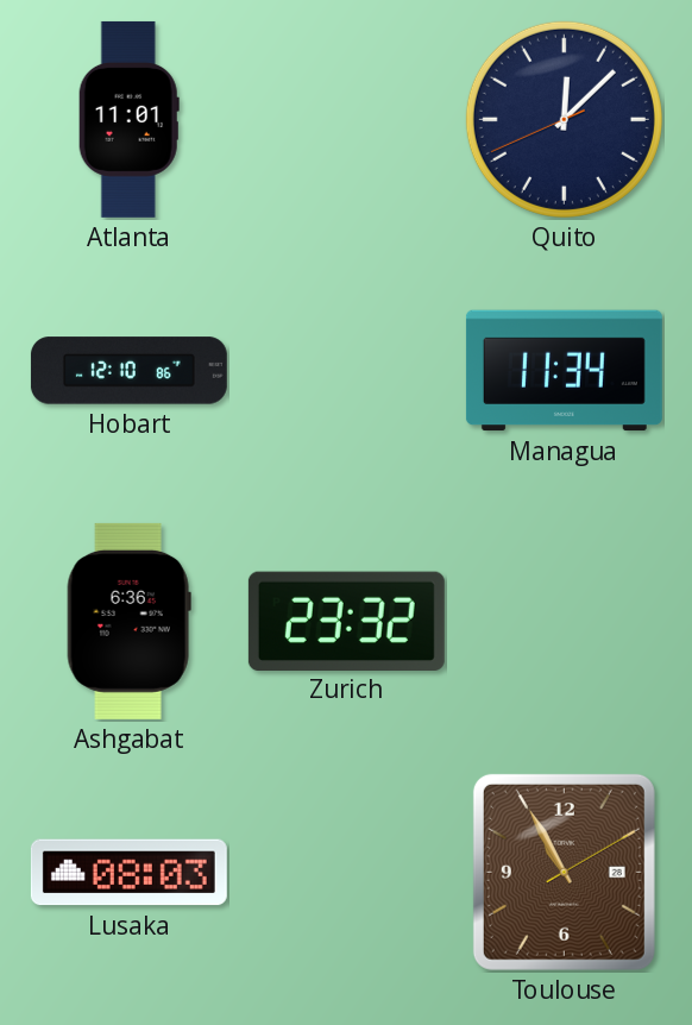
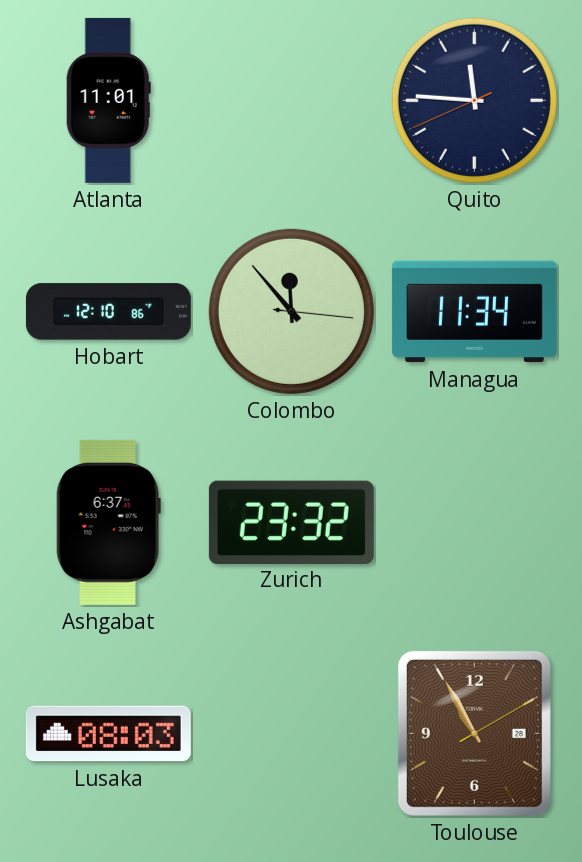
Quito: 12:07 -> 11:45 (474, 100)
Colombo: none -> 11:53 (291, 311)
Ashgabat: 6:36 -> 6:37 (108, 522)
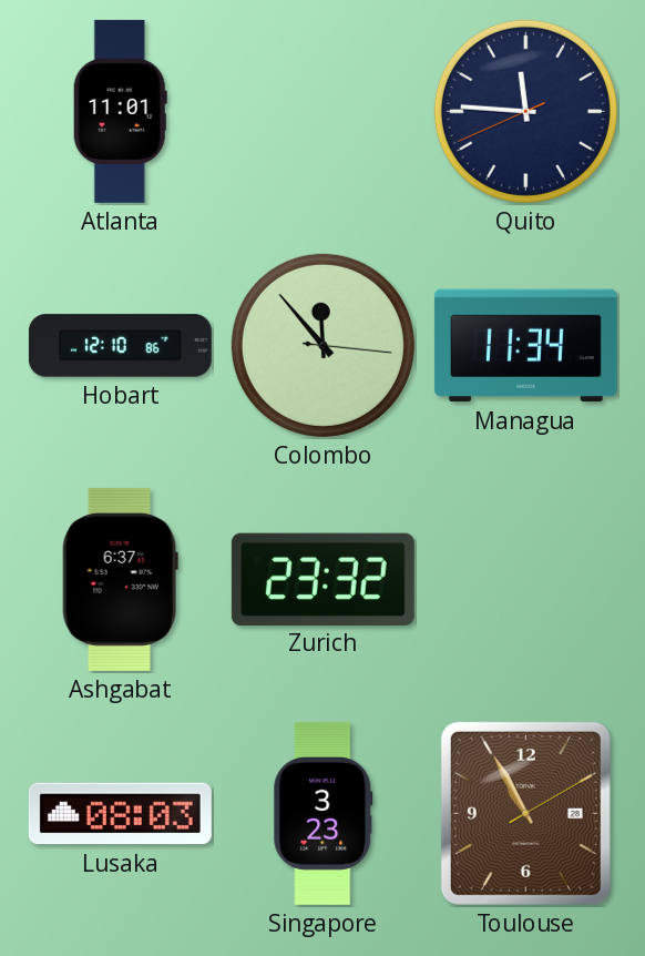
Singapore: none -> 3:23 (324, 813)
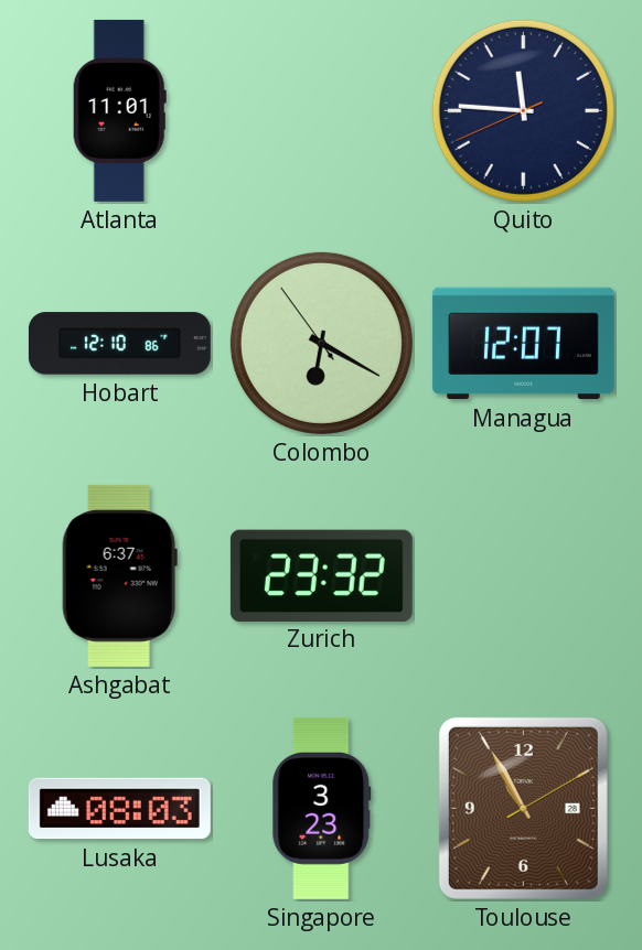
Colombo: 11:53 -> 6:19 (321, 343)
Managua: 11:34 -> 12:07 (523, 344)
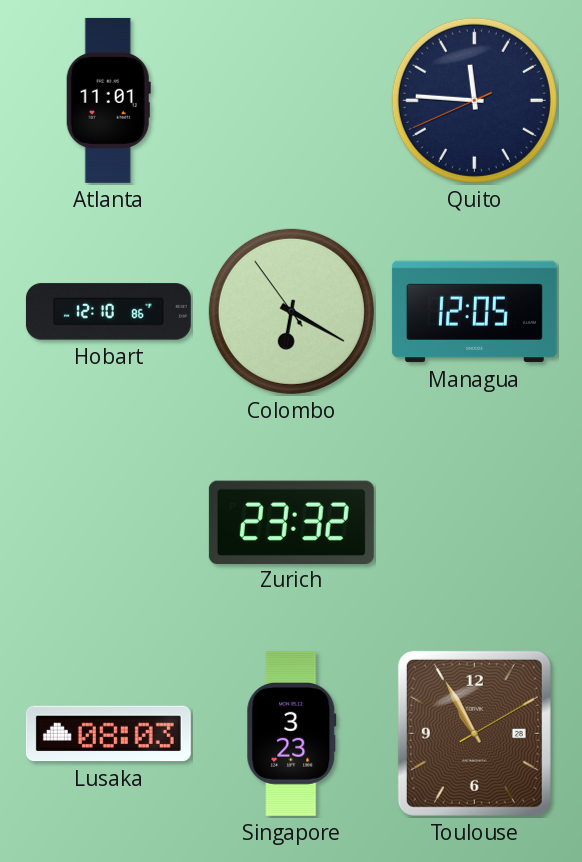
Managua: 12:07 -> 12:05 (474, 312)
Ashgabat: 6:37 -> none (119, 575)
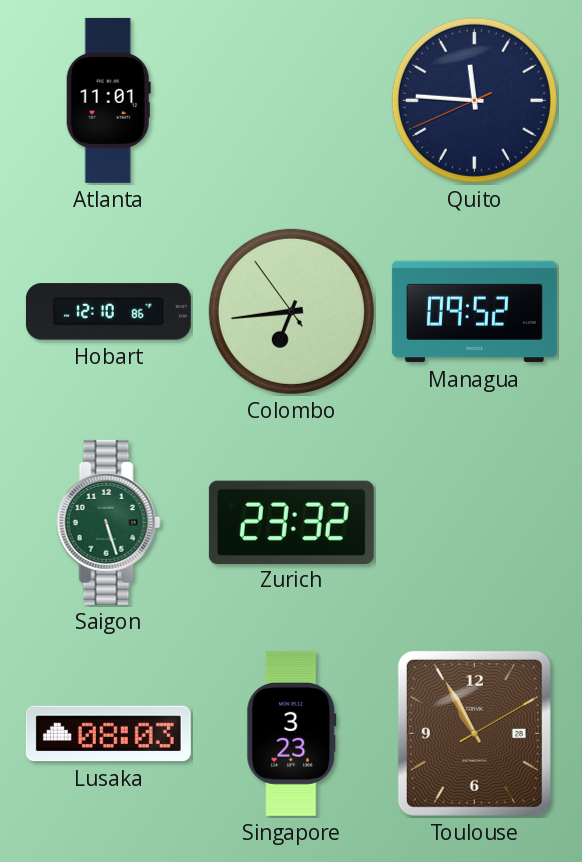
Colombo: 6:19 -> 6:43 (291, 311)
Managua: 12:05 -> 09:52 (474, 312)
Saigon: none -> 5:27 (108, 522)
